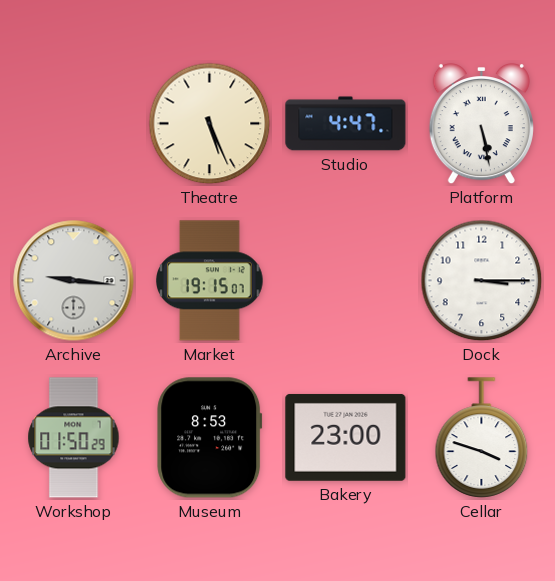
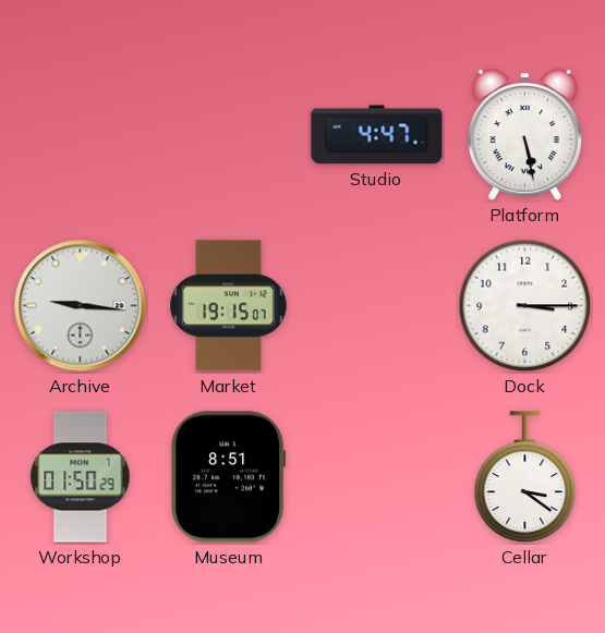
Theatre: 5:26 -> none (210, 124)
Museum: 8:53 -> 8:51 (229, 477)
Bakery: 23:00 -> none (346, 437)
Cellar: 3:48 -> 3:21 (525, 477)
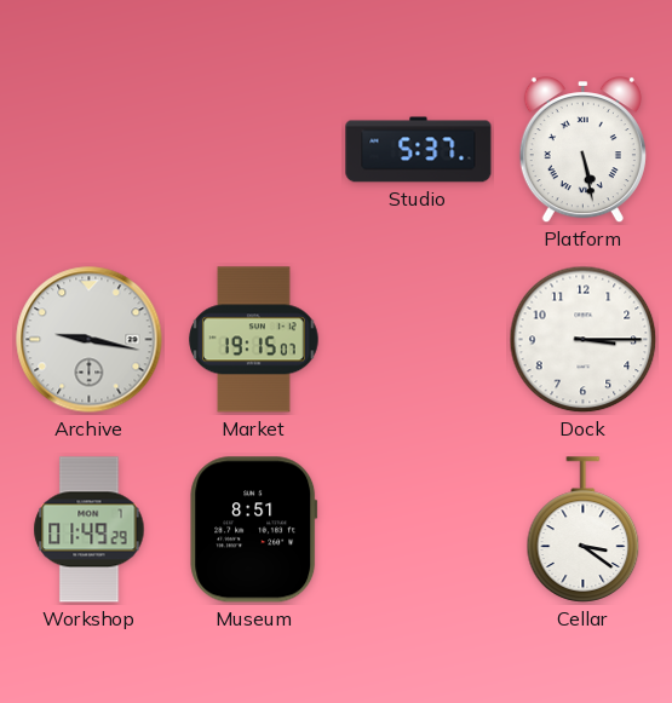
Studio: 4:47 -> 5:37 (419, 150)
Archive: 9:16 -> 9:17 (90, 340)
Workshop: 01:50 -> 01:49 (90, 530)
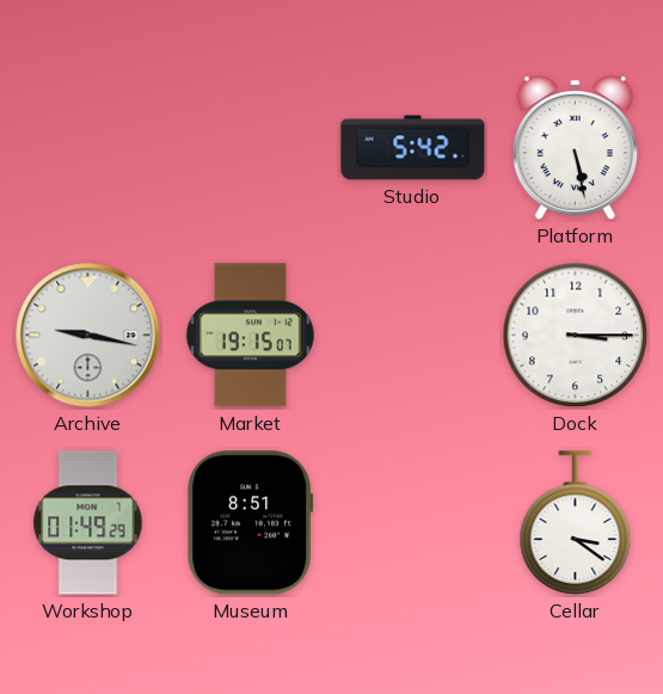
Studio: 5:37 -> 5:42 (413, 148)
